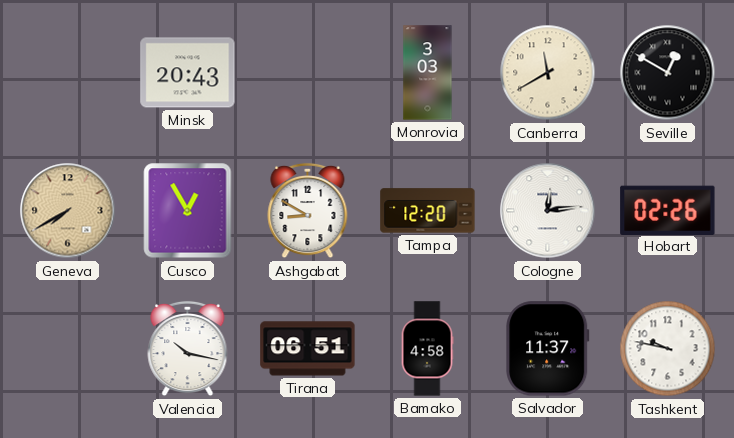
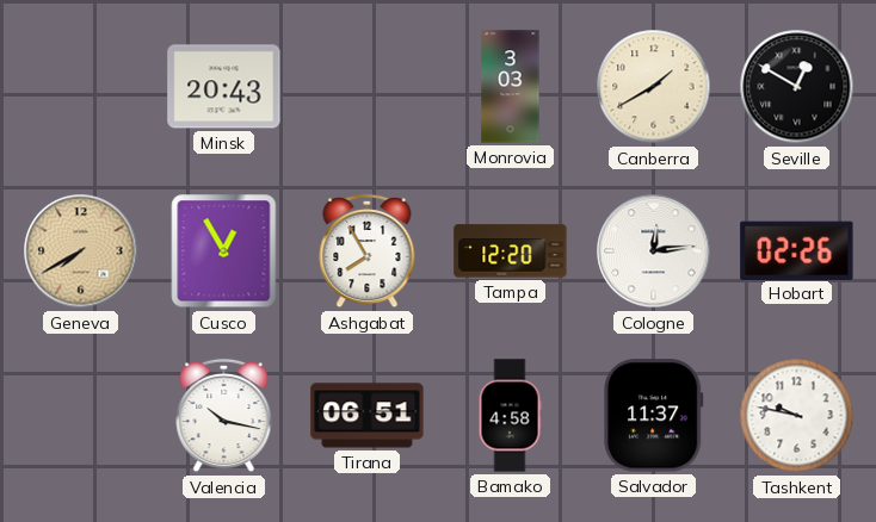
Canberra: 11:40 -> 1:40 (654, 87)
Ashgabat: 8:50 -> 7:55 (368, 251)
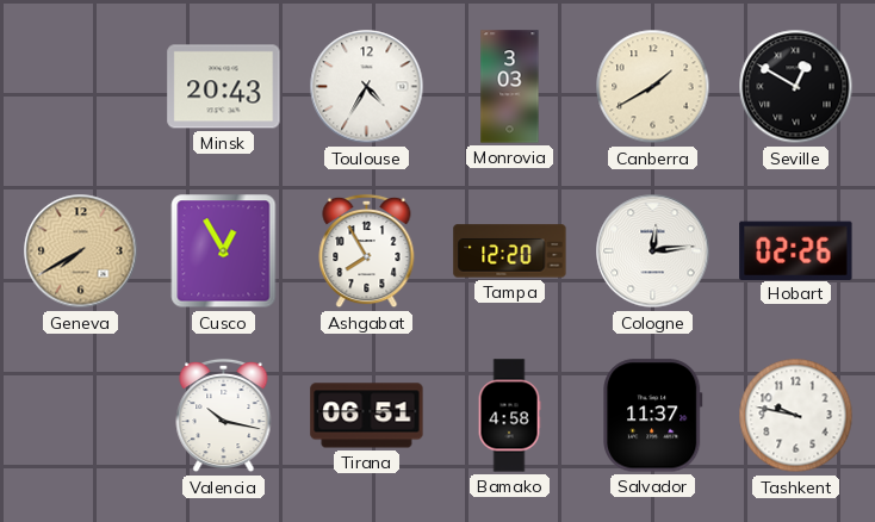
Toulouse: none -> 4:35 (367, 87)
